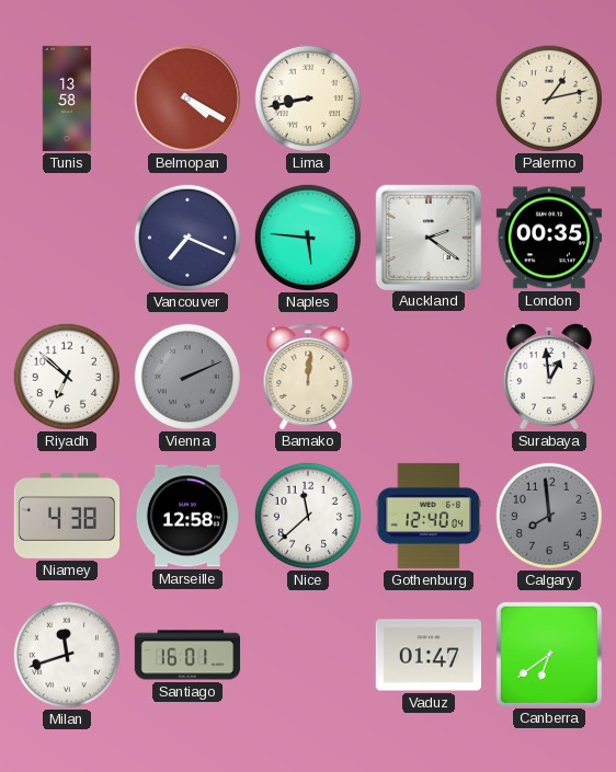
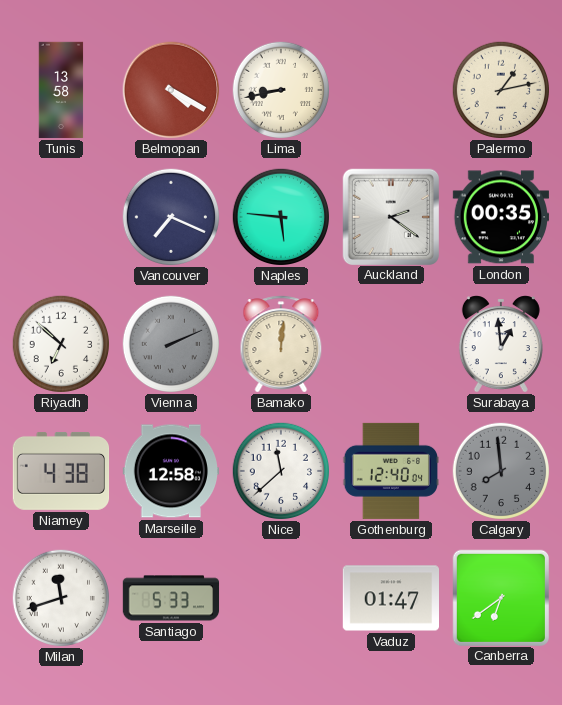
Santiago: 16:01 -> 5:33 (171, 598)
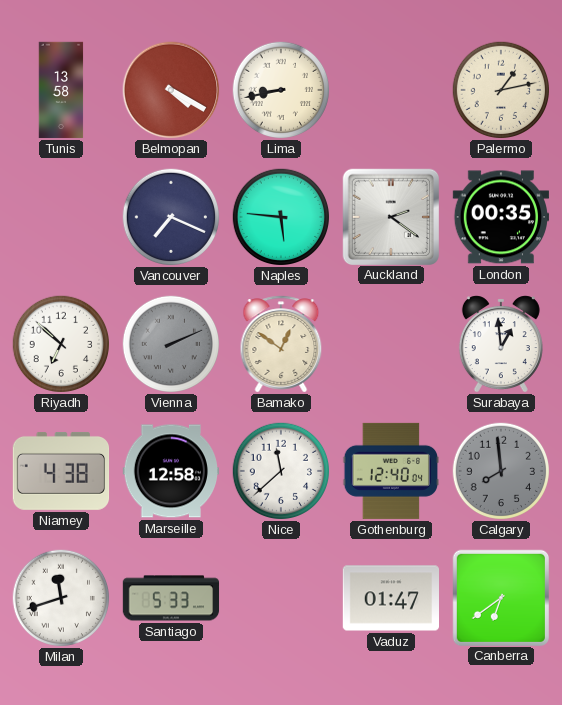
Bamako: 12:01 -> 12:51 (281, 344)
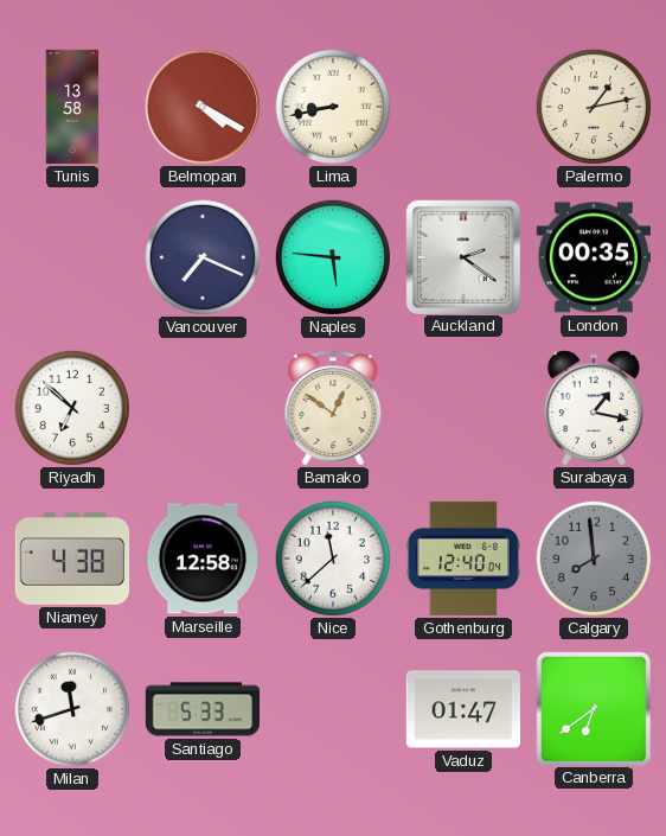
Vienna: 2:11 -> none (170, 343)
Surabaya: 12:59 -> 1:17 (594, 408)
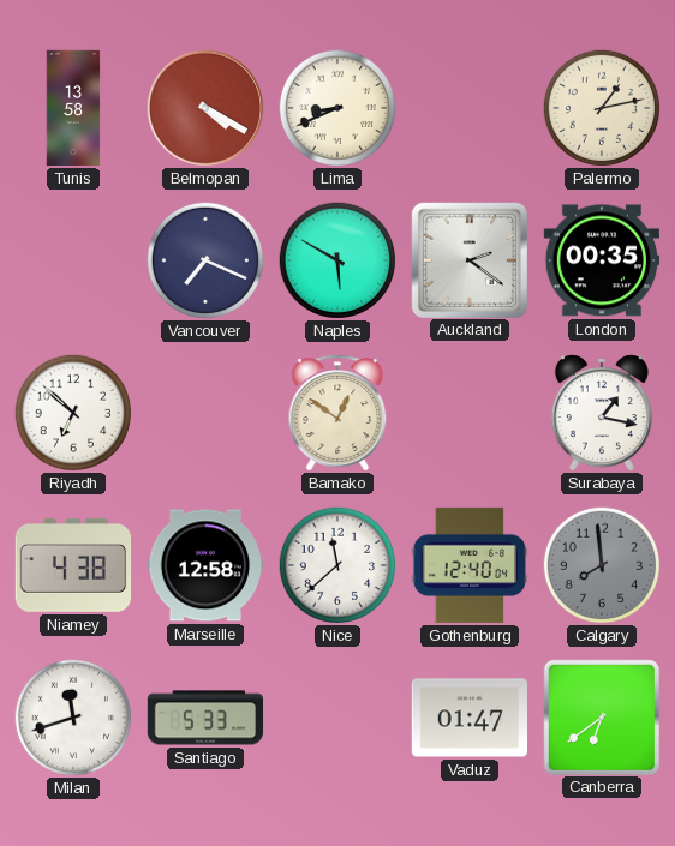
Lima: 8:43 -> 8:41 (336, 107)
Naples: 5:46 -> 5:50 (336, 259)
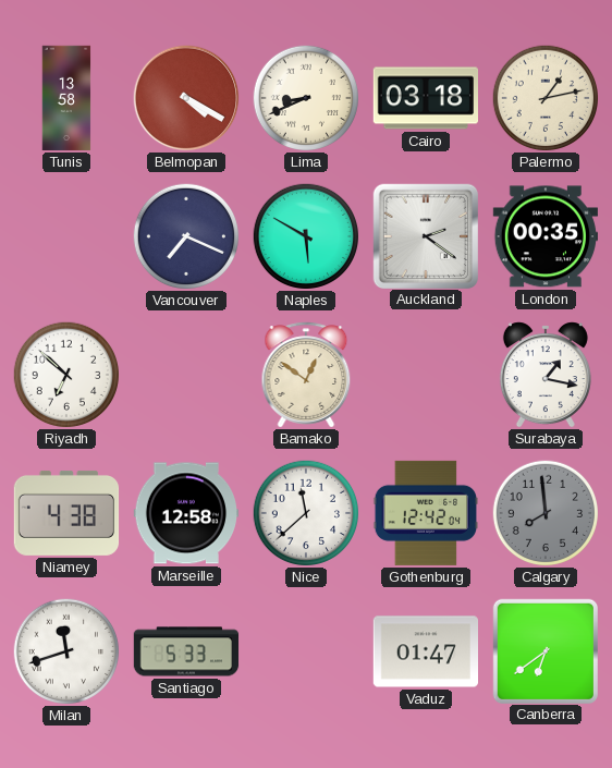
Cairo: none -> 03:18 (426, 98)
Gothenburg: 12:40 -> 12:42 (425, 513)
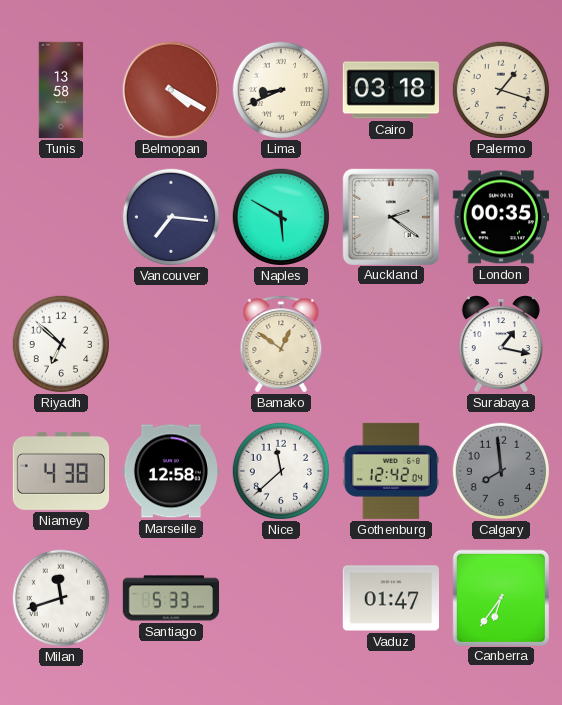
Palermo: 1:13 -> 1:18 (500, 89)
Vancouver: 7:19 -> 7:16 (170, 216)
Canberra: 6:39 -> 6:36 (500, 597)
